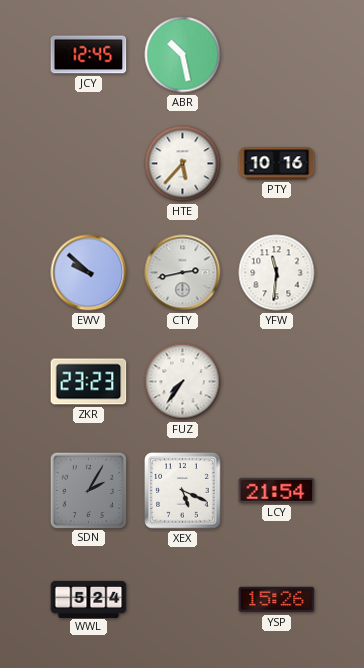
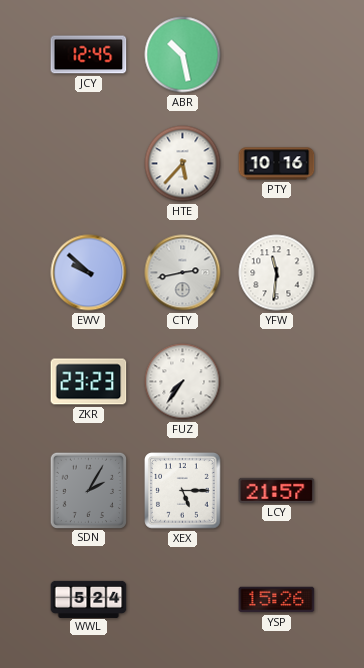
XEX: 5:19 -> 5:15 (183, 491)
LCY: 21:54 -> 21:57 (277, 490)
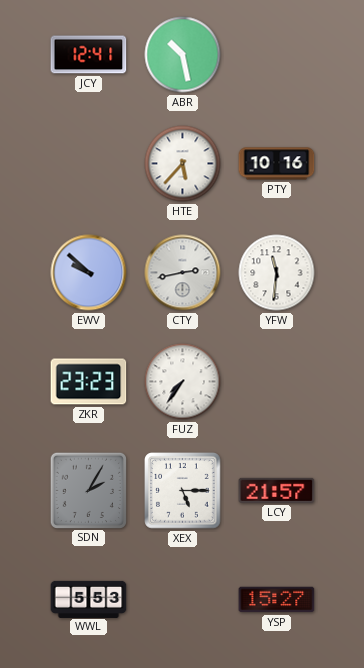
JCY: 12:45 -> 12:41 (89, 55)
WWL: 5:24 -> 5:53 (89, 599)
YSP: 15:26 -> 15:27 (277, 600)
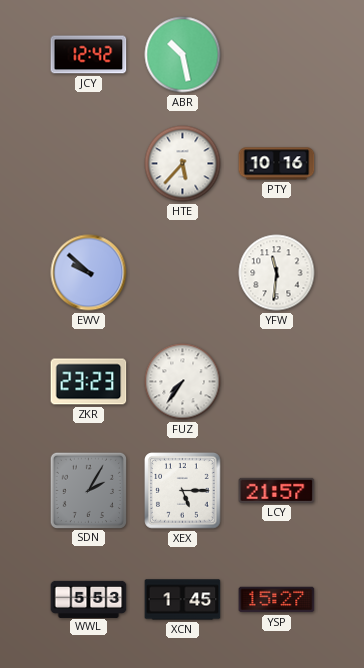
JCY: 12:41 -> 12:42 (89, 55)
CTY: 2:43 -> none (183, 273)
XCN: none -> 1:45 (183, 600)
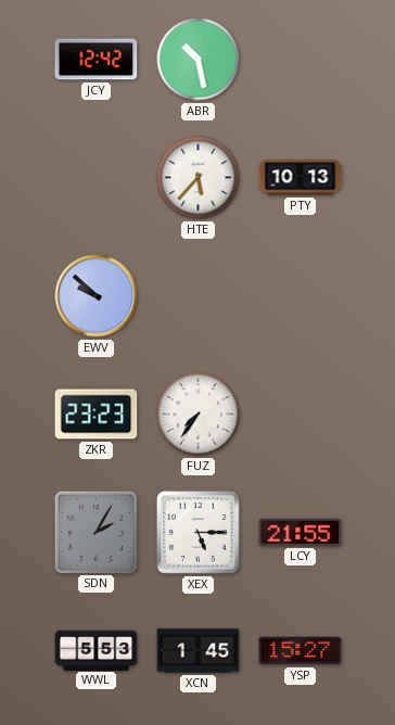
PTY: 10:16 -> 10:13 (301, 178)
YFW: 11:31 -> none (277, 273)
LCY: 21:57 -> 21:55 (301, 532)
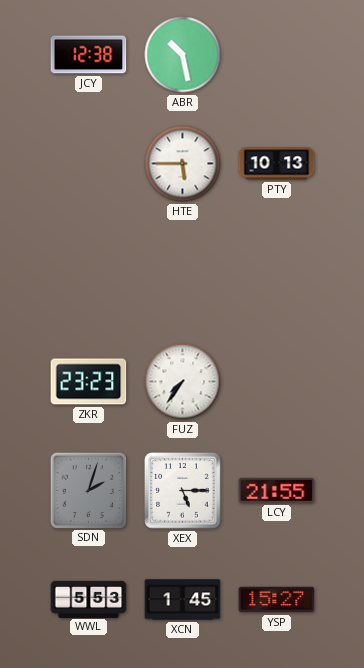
JCY: 12:42 -> 12:38 (89, 55)
HTE: 5:37 -> 5:45 (183, 164)
EWV: 9:52 -> none (97, 296)
SDN: 2:05 -> 2:03 (88, 490)
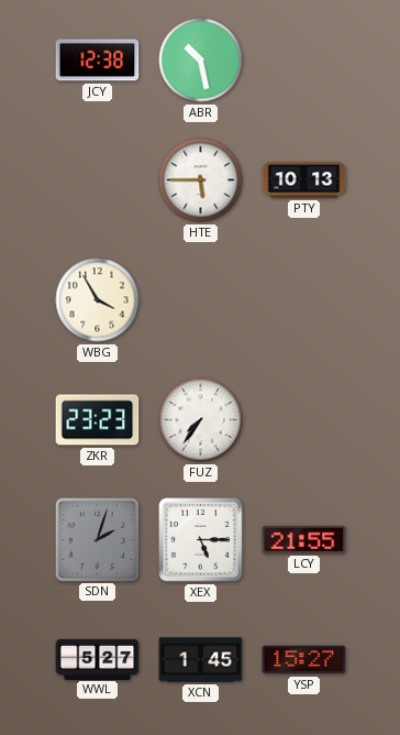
WBG: none -> 3:55 (98, 300)
WWL: 5:53 -> 5:27 (98, 659)
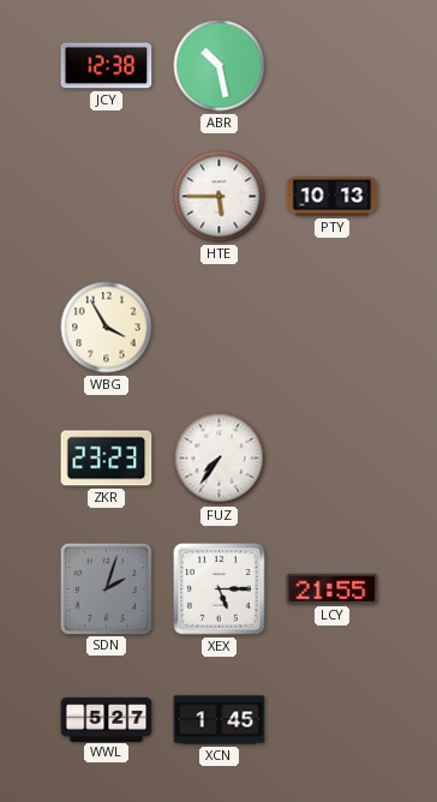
YSP: 15:27 -> none (304, 660)
